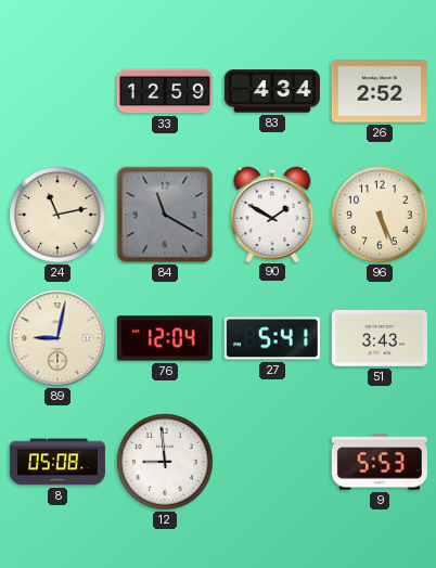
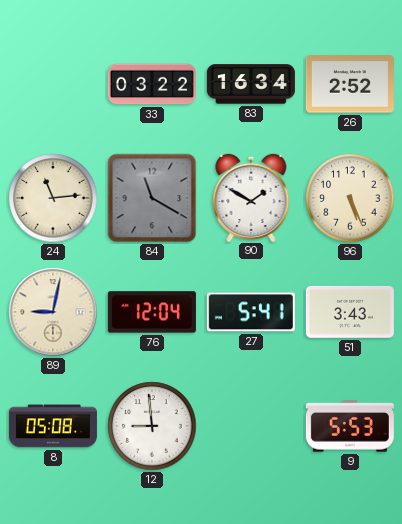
33: 12:59 -> 03:22 (152, 84)
83: 4:34 -> 16:34 (251, 84)
24: 11:13 -> 11:14 (53, 198)
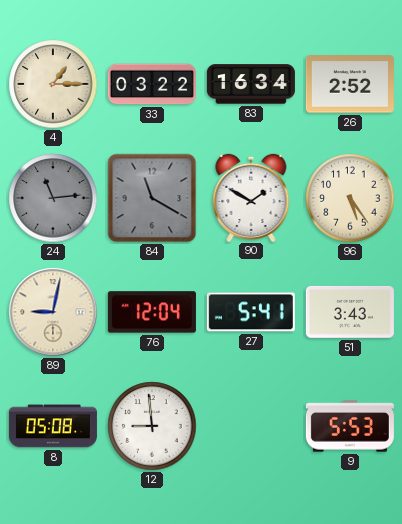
4: none -> 1:15 (53, 84)
24 dial: cream -> grey (53, 198)
96: 5:26 -> 5:24 (350, 198)
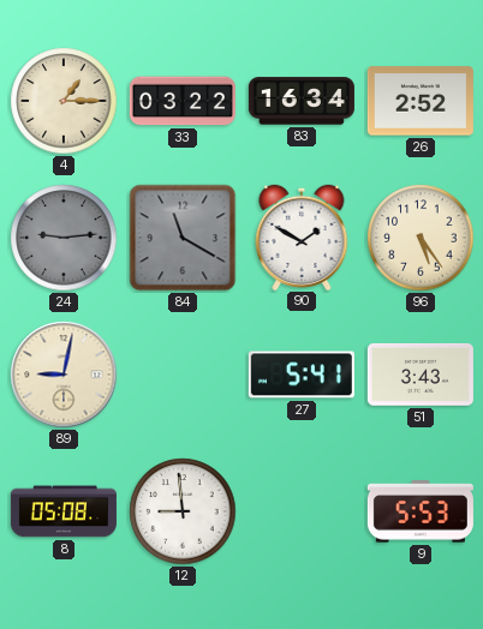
24: 11:14 -> 9:14 (64, 238)
76: 12:04 -> none (152, 312)
